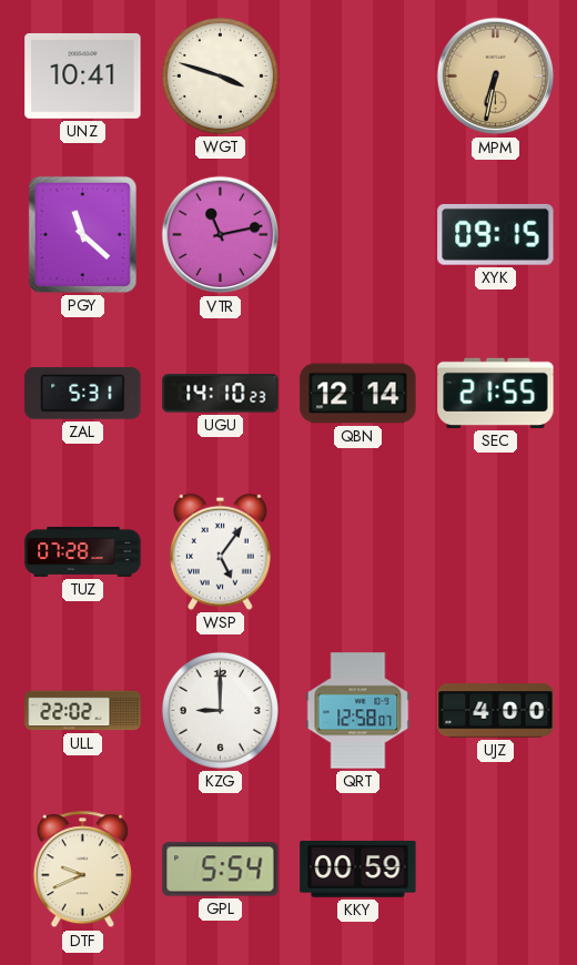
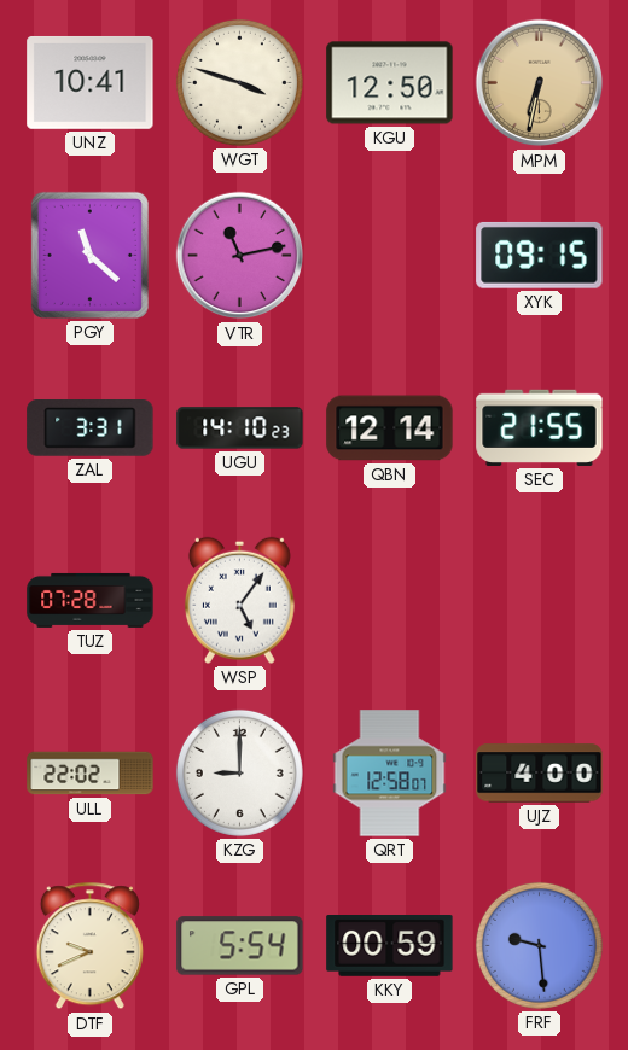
KGU: none -> 12:50 (390, 83)
ZAL: 5:31 -> 3:31 (91, 428)
FRF: none -> 9:29 (539, 945)
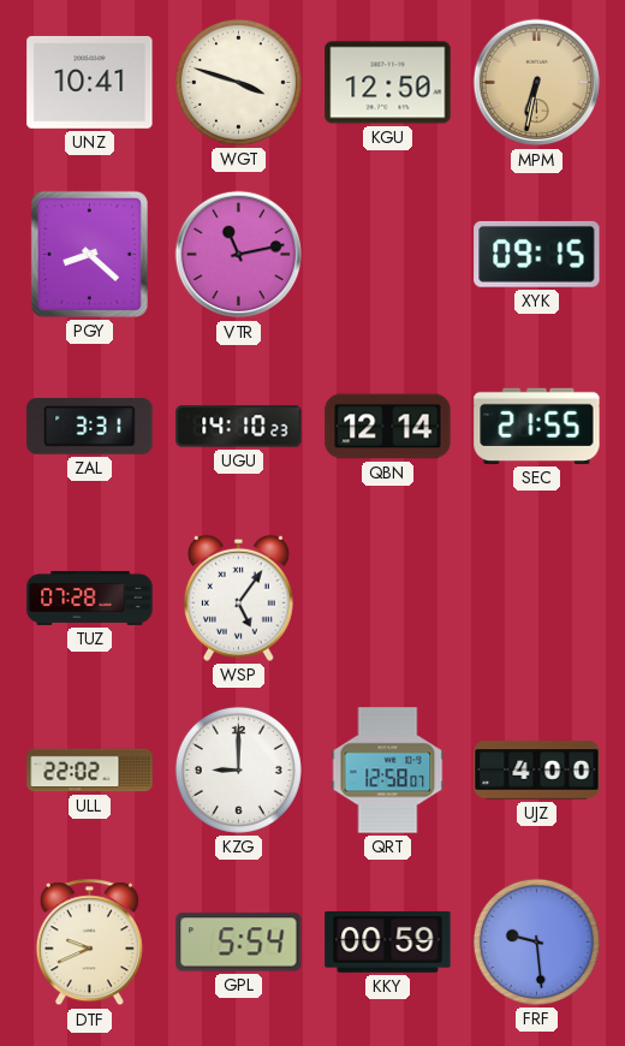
PGY: 11:22 -> 8:22 (89, 254)
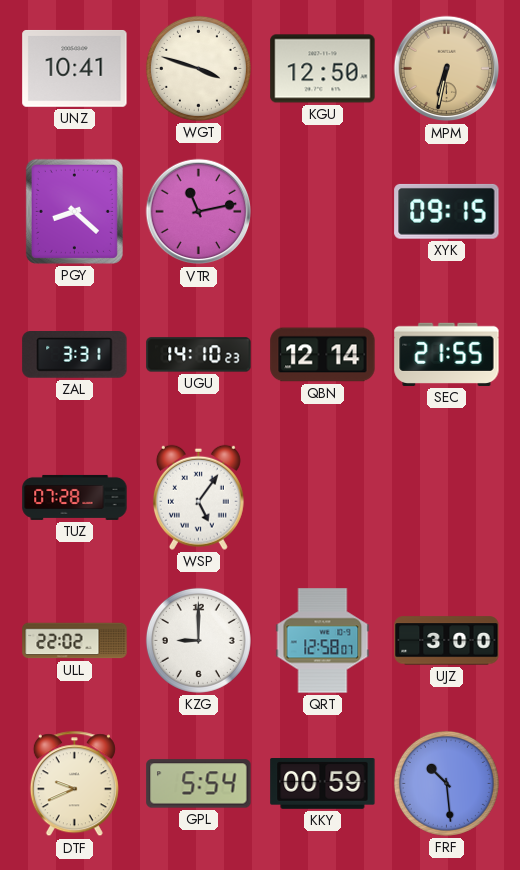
UJZ: 4:00 -> 3:00 (447, 641)
FRF: 9:29 -> 10:29 (446, 783)
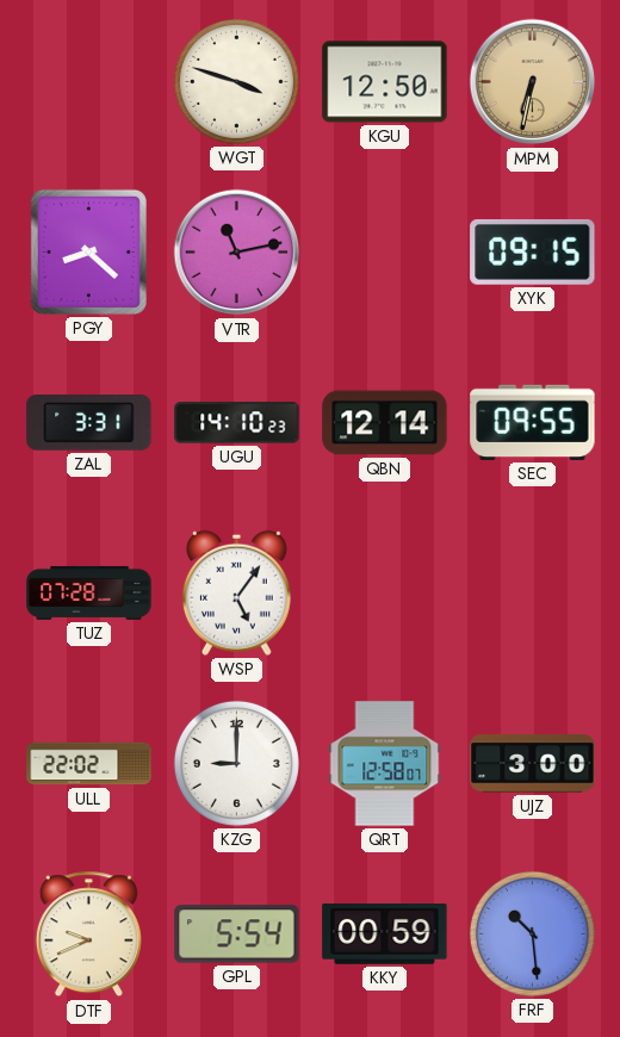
UNZ: 10:41 -> none (75, 68)
SEC: 21:55 -> 09:55 (533, 422)
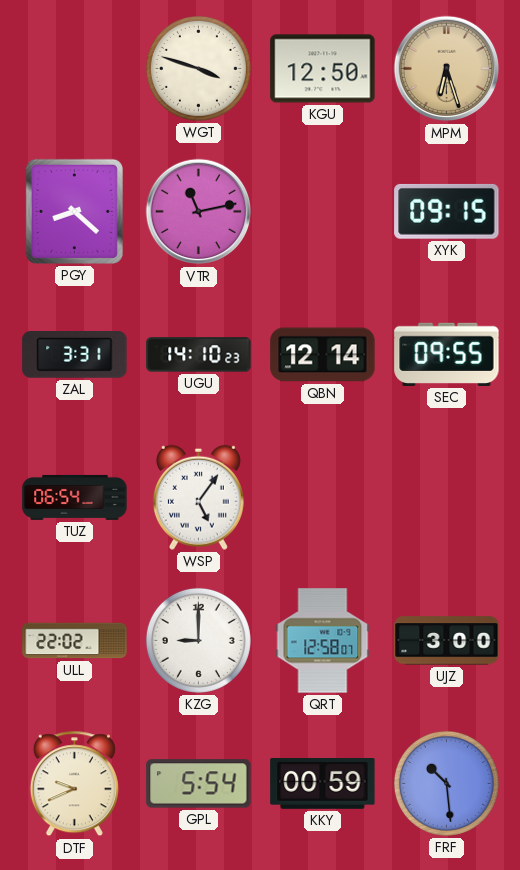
MPM: 6:32 -> 6:27 (447, 69)
TUZ: 07:28 -> 06:54 (75, 497)
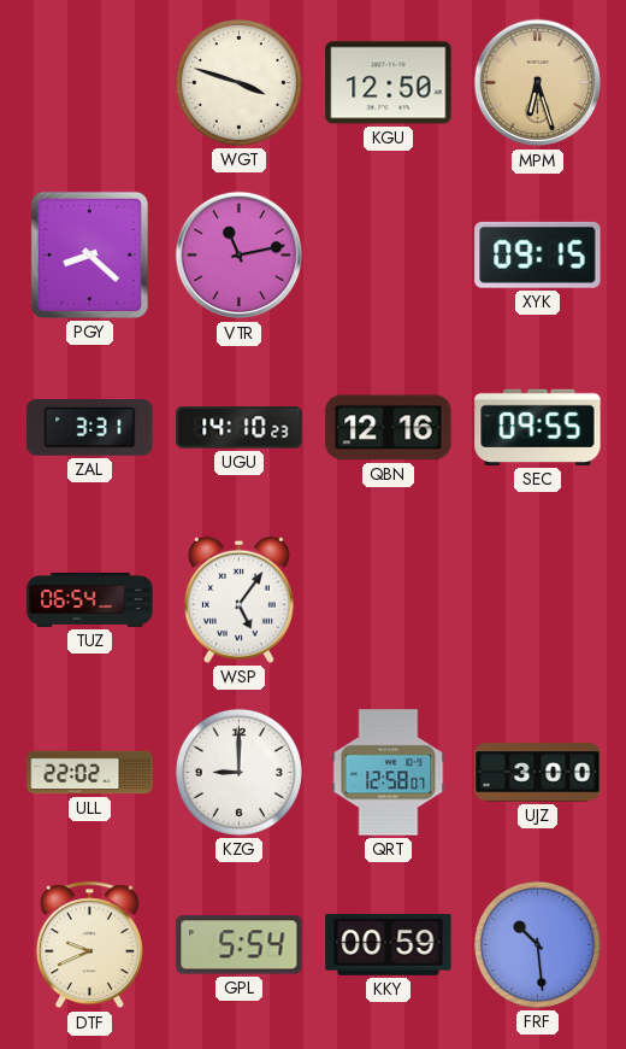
QBN: 12:14 -> 12:16 (389, 428)
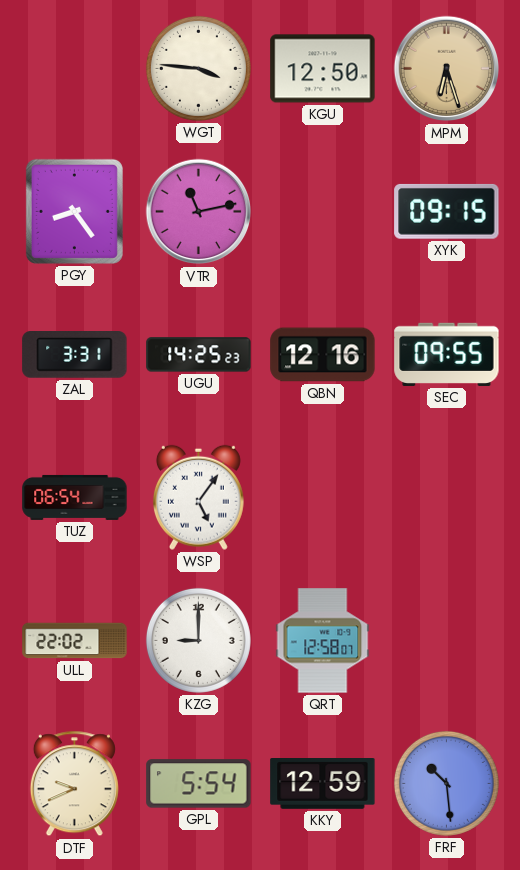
WGT: 3:48 -> 3:46 (198, 68)
PGY: 8:22 -> 8:24 (74, 211)
UGU: 14:10 -> 14:25 (199, 355)
UJZ: 3:00 -> none (538, 773)
KKY: 00:59 -> 12:59 (323, 784)
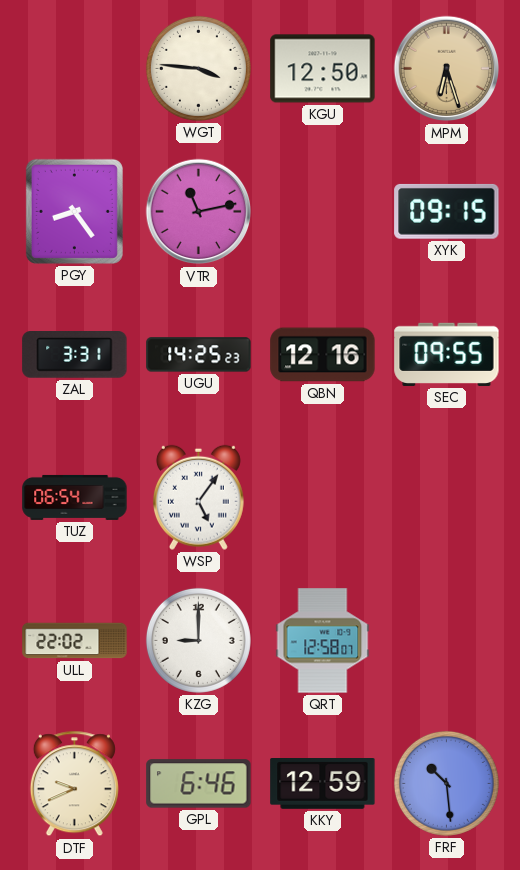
GPL: 5:54 -> 6:46 (199, 784)
